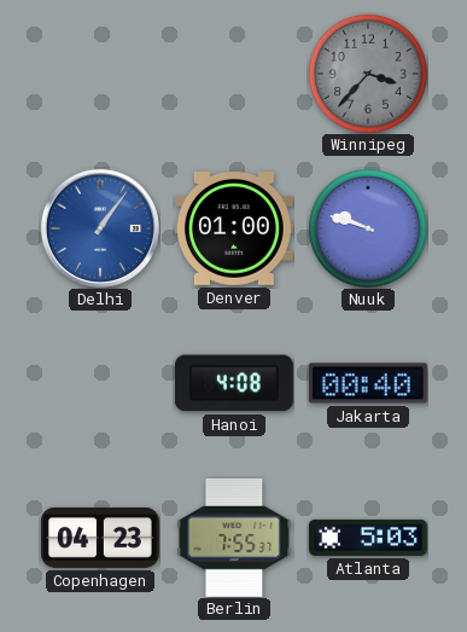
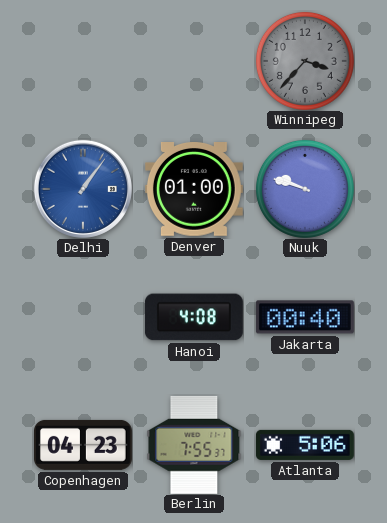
Atlanta: 5:03 -> 5:06 (305, 445)
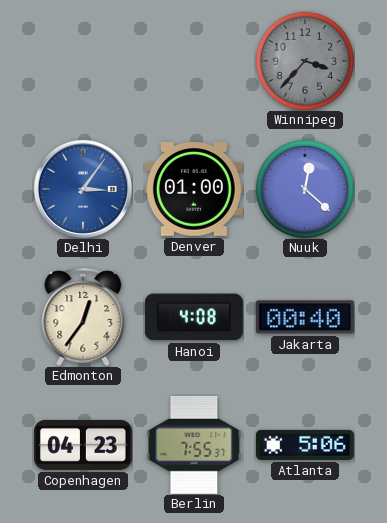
Delhi: 1:06 -> 3:06 (83, 189)
Nuuk: 9:48 -> 12:22 (305, 189)
Edmonton: none -> 12:36 (83, 317)
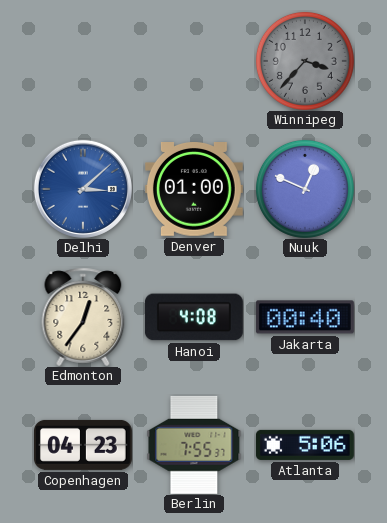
Delhi: 3:06 -> 3:08 (83, 189)
Nuuk: 12:22 -> 12:49 (305, 189)
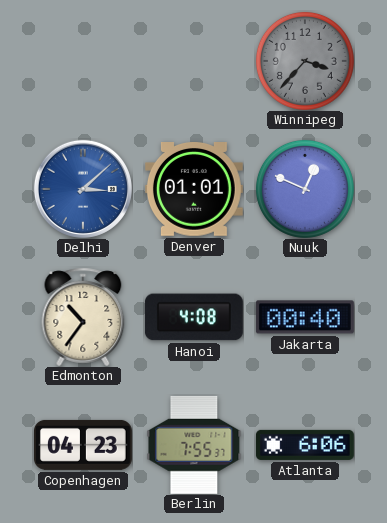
Denver: 01:00 -> 01:01 (194, 190)
Edmonton: 12:36 -> 10:36 (83, 317)
Atlanta: 5:06 -> 6:06 (305, 445)
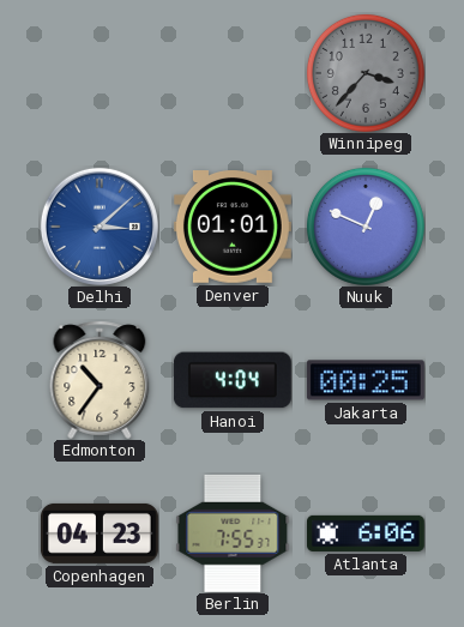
Hanoi: 4:08 -> 4:04 (233, 380)
Jakarta: 00:40 -> 00:25 (366, 380)
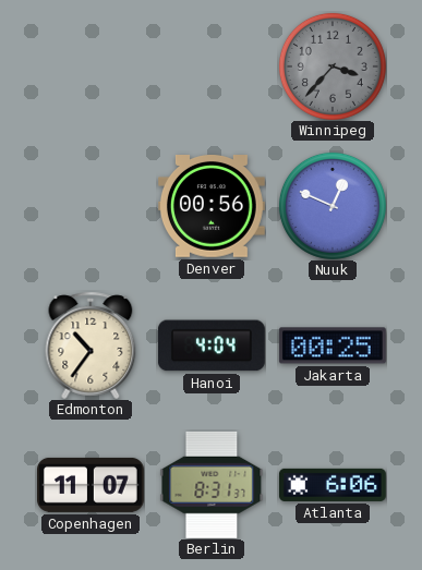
Delhi: 3:08 -> none (100, 227)
Denver: 01:01 -> 00:56 (212, 207)
Copenhagen: 04:23 -> 11:07 (92, 485)
Berlin: 7:55 -> 8:31 (212, 485)
